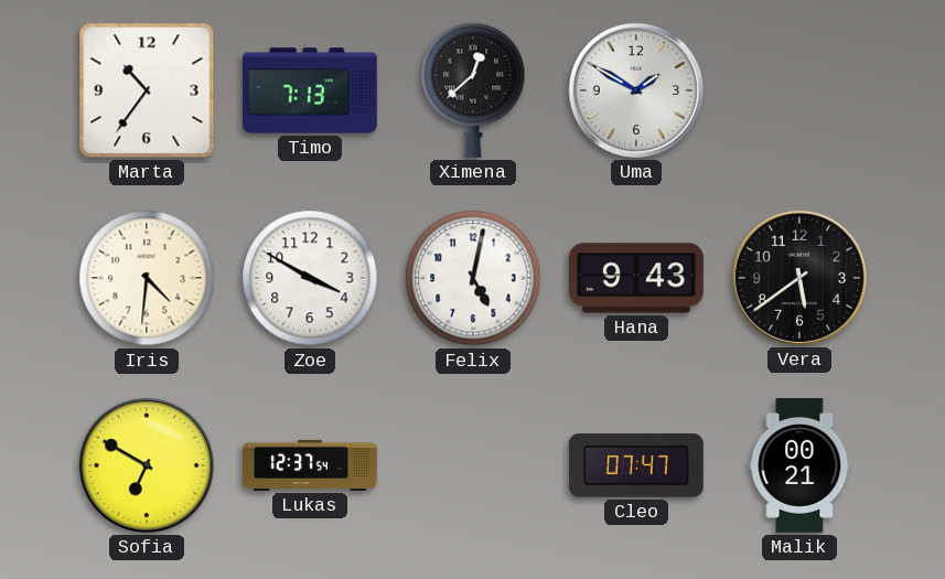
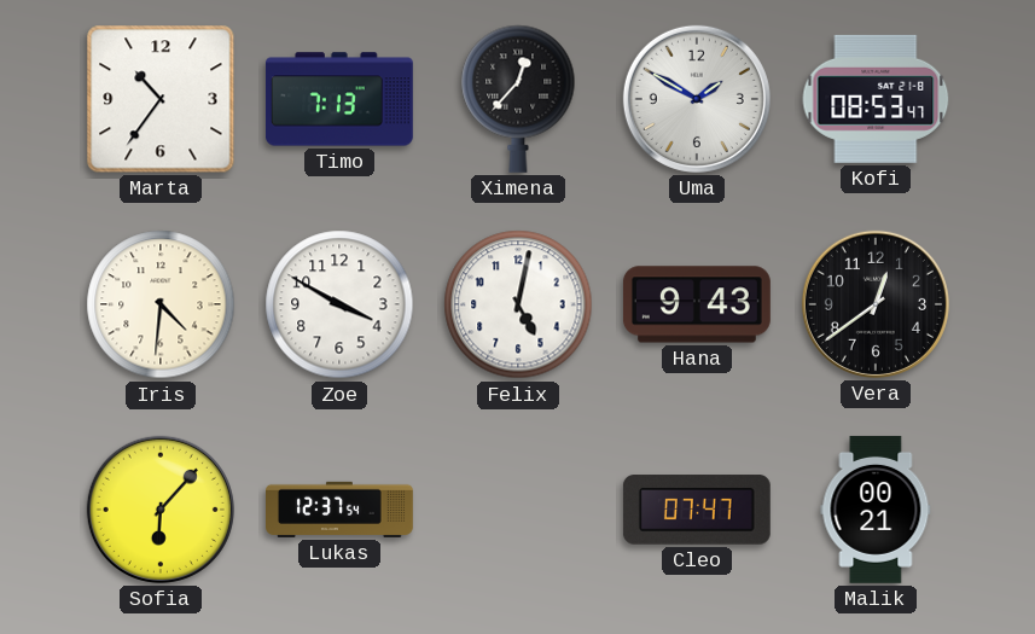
Ximena: 12:38 -> 12:37 (518, 99)
Kofi: none -> 08:53 (876, 99)
Vera: 5:39 -> 12:39 (876, 304)
Sofia: 6:50 -> 6:07 (161, 510)
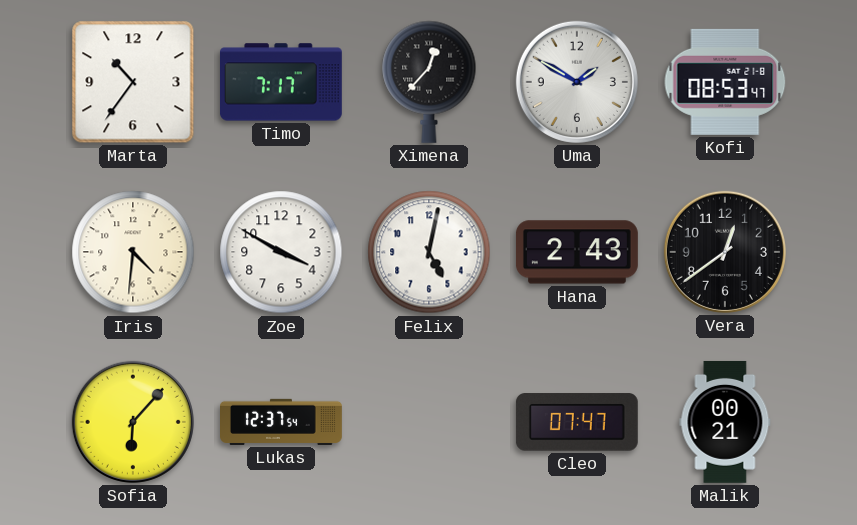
Timo: 7:13 -> 7:17 (281, 82)
Hana: 9:43 -> 2:43 (577, 252)
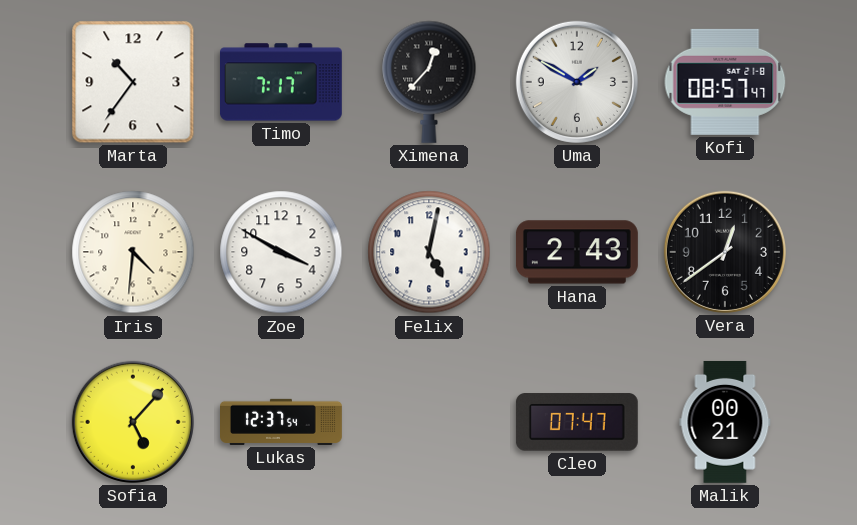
Kofi: 08:53 -> 08:57 (725, 82)
Sofia: 6:07 -> 5:07 (133, 422)
